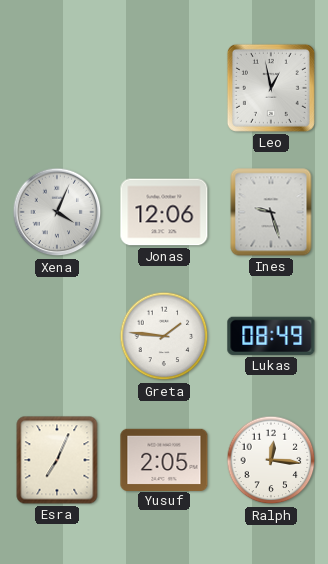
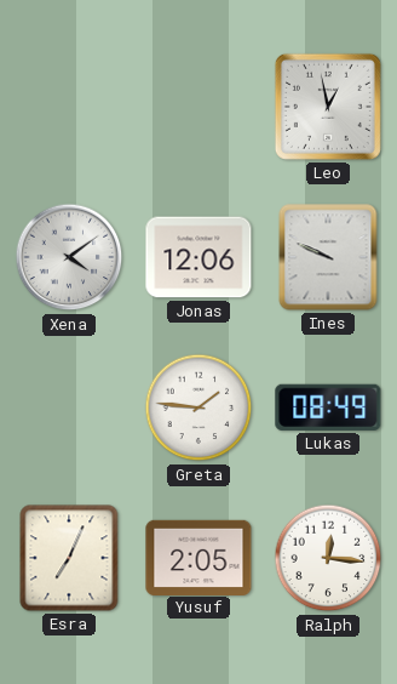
Xena: 4:04 -> 4:09 (69, 257)
Ines: 9:27 -> 9:49 (328, 257)
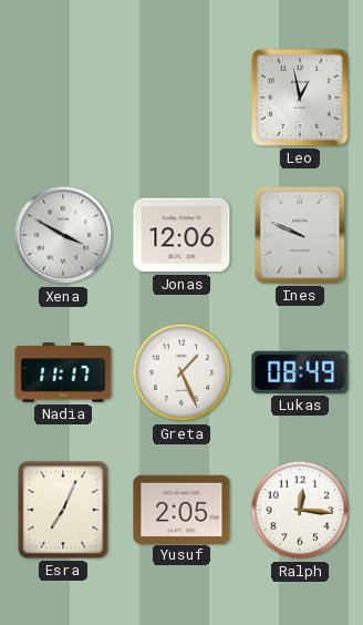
Xena: 4:09 -> 3:50 (63, 235)
Nadia: none -> 11:17 (63, 372)
Greta: 1:46 -> 1:26 (181, 372)
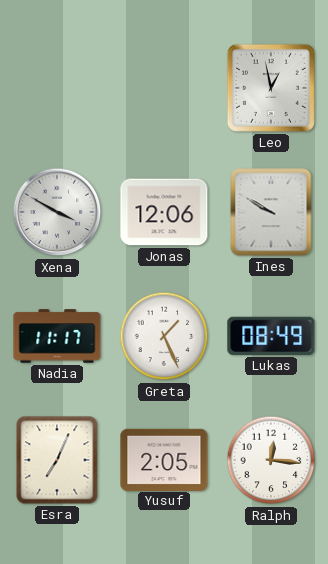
Ines: 9:49 -> 9:50 (271, 212)
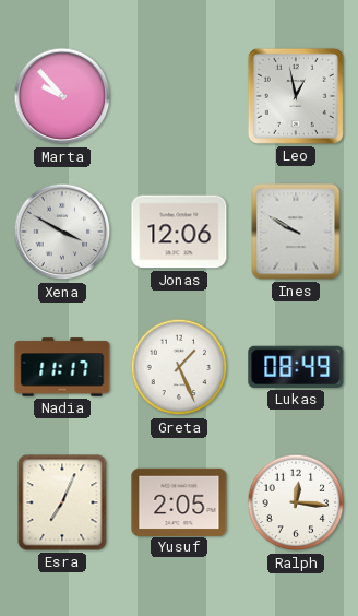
Marta: none -> 9:53 (62, 96)
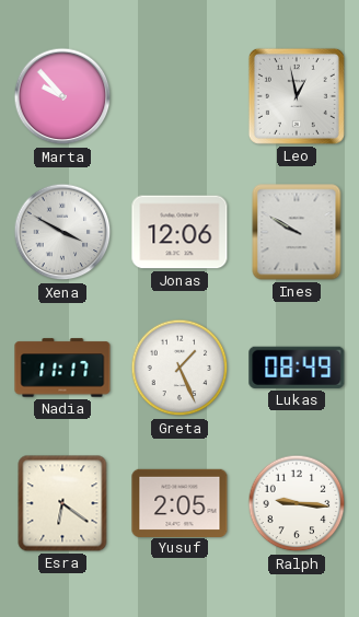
Esra: 7:04 -> 6:21 (62, 503)
Ralph: 12:16 -> 9:16 (297, 503)
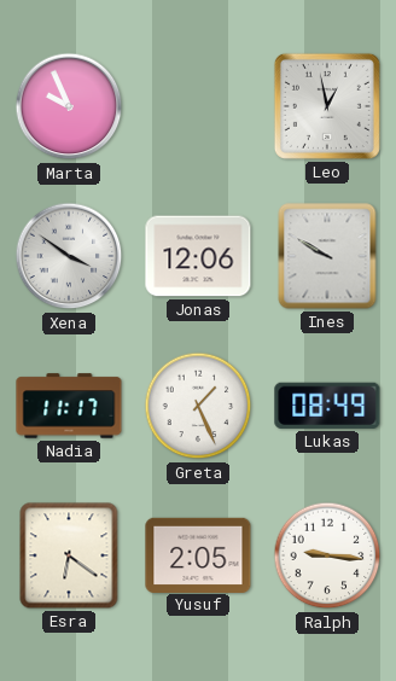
Marta: 9:53 -> 9:56 (69, 106)
Xena: 3:50 -> 3:51 (69, 256)
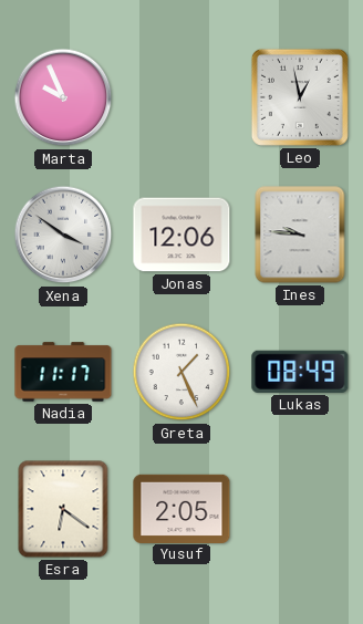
Ines: 9:50 -> 9:46 (300, 235)
Ralph: 9:16 -> none (327, 555)
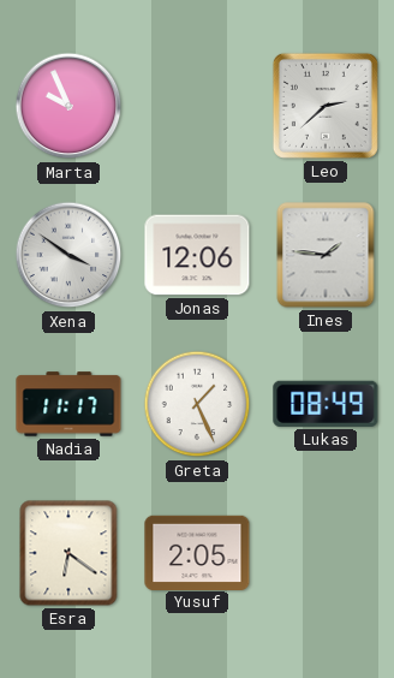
Leo: 12:58 -> 2:38 (326, 106)
Ines: 9:46 -> 1:46 (326, 255)
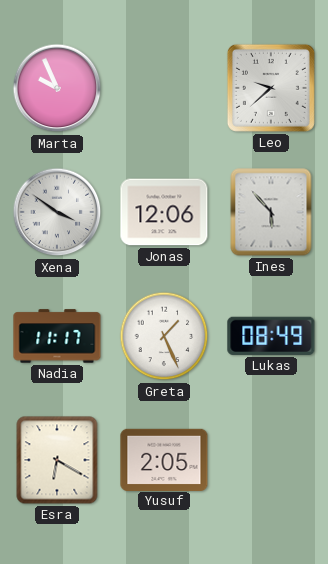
Leo: 2:38 -> 9:38 (271, 88)
Ines: 1:46 -> 5:53 (271, 212)
Esra: 6:21 -> 6:20 (57, 460)
